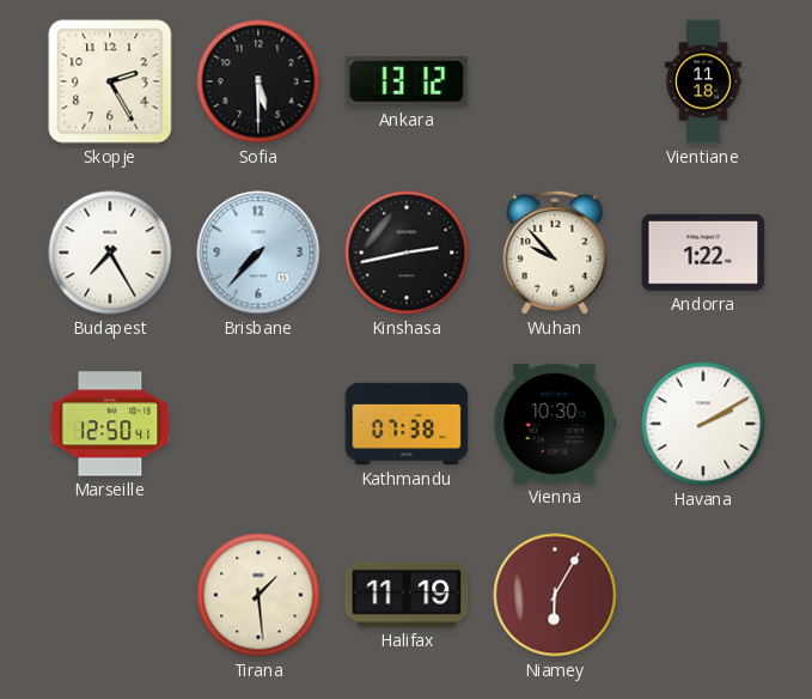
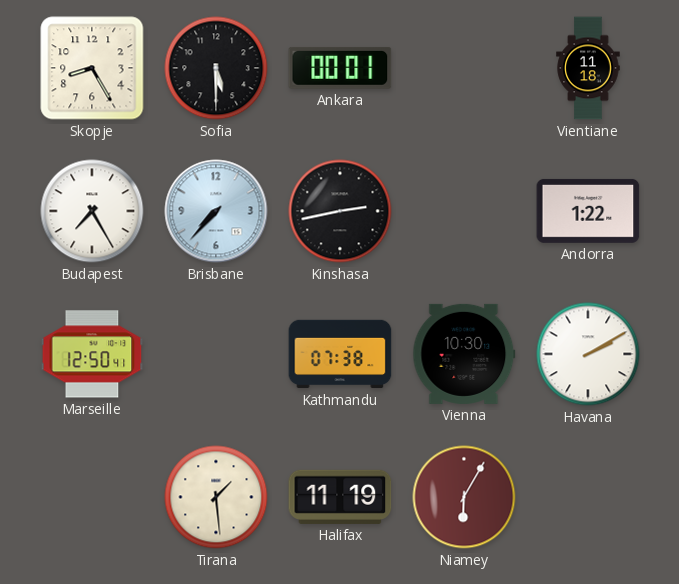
Skopje: 2:25 -> 8:25 (92, 68)
Ankara: 13:12 -> 00:01 (340, 68)
Wuhan: 9:53 -> none (555, 253)
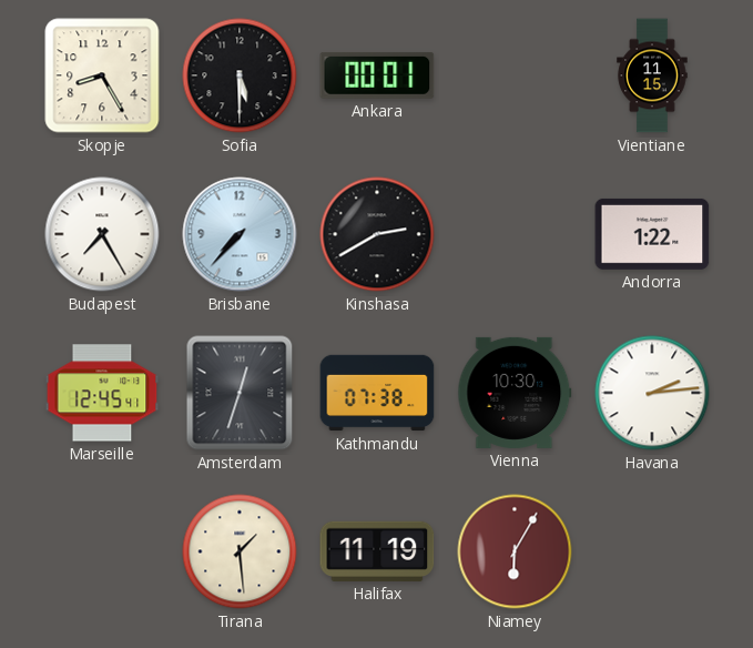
Vientiane: 11:18 -> 11:15 (652, 75)
Kinshasa: 2:43 -> 2:40 (377, 234)
Marseille: 12:50 -> 12:45 (102, 393)
Amsterdam: none -> 12:33 (240, 393)
Havana: 2:10 -> 2:14 (652, 393)
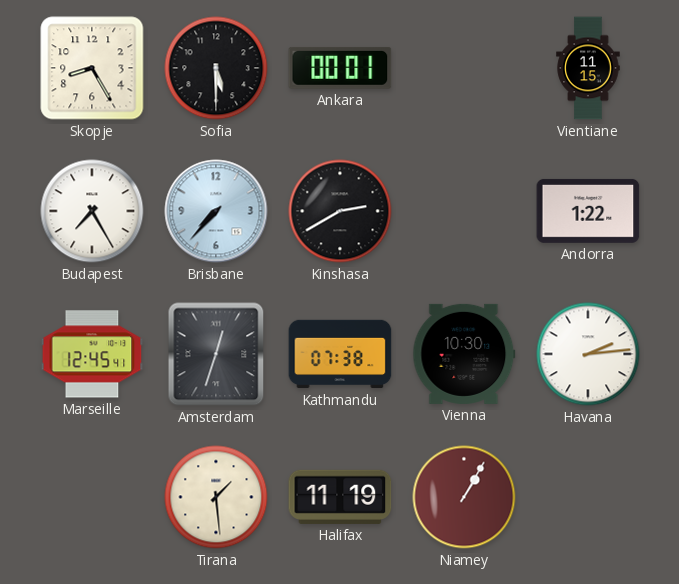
Niamey: 6:05 -> 1:05 (464, 497)
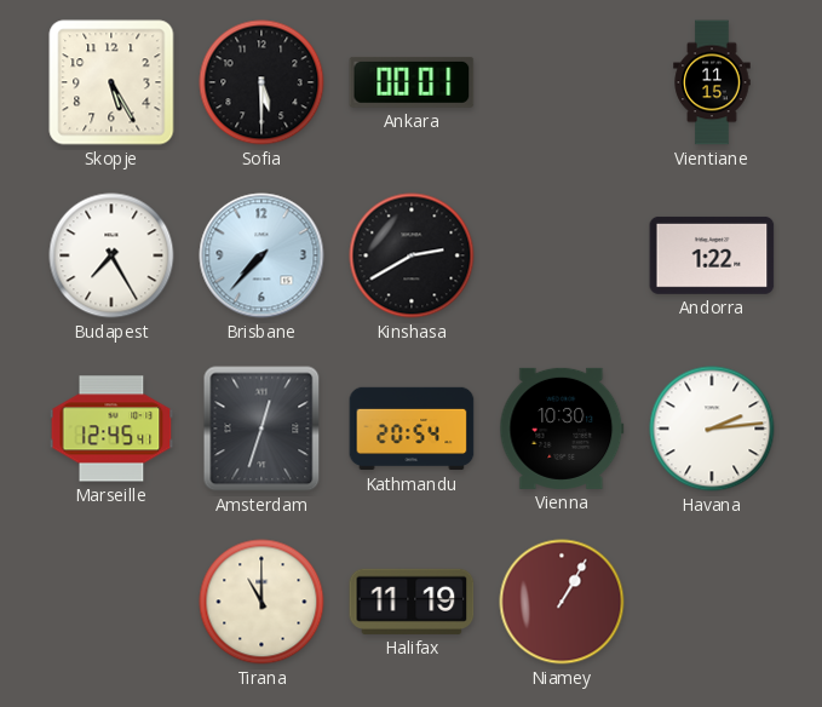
Skopje: 8:25 -> 5:25 (111, 82)
Kathmandu: 07:38 -> 20:54 (412, 429)
Tirana: 1:29 -> 11:00 (261, 602)
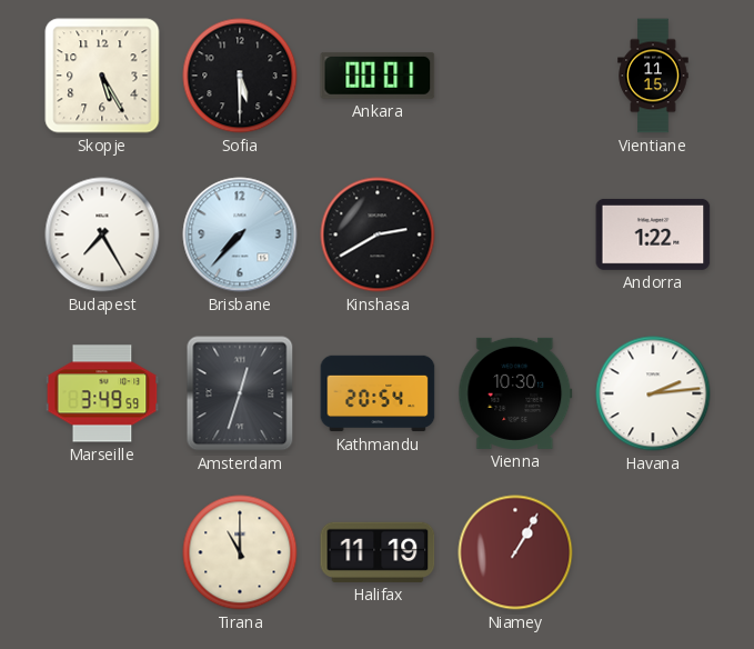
Marseille: 12:45 -> 3:49 (102, 393)
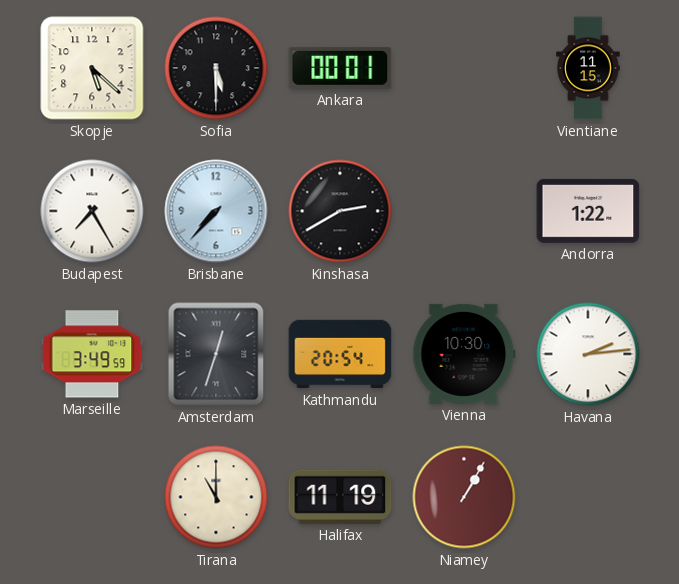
Skopje: 5:25 -> 5:22 (92, 68)
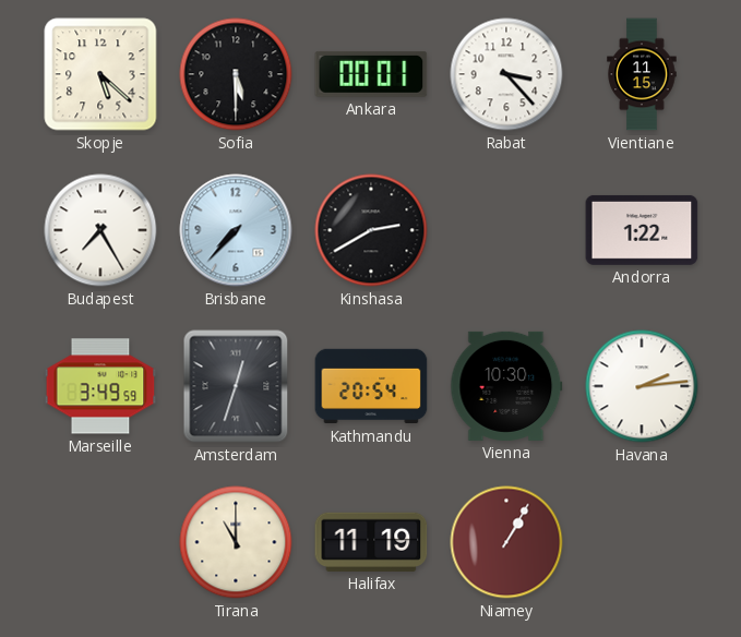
Rabat: none -> 3:23 (506, 74)
